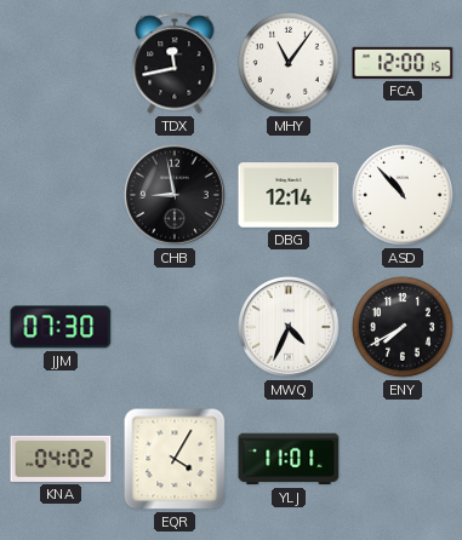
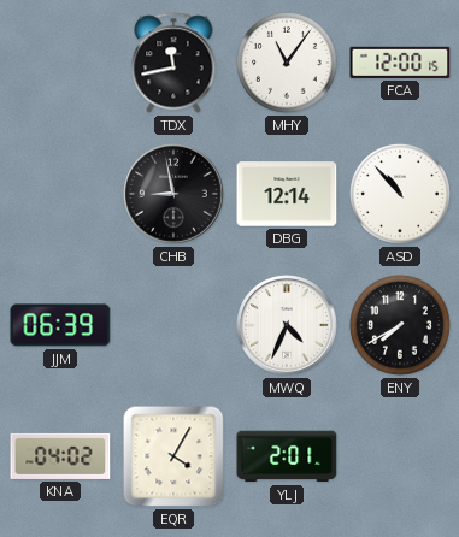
JJM: 07:30 -> 06:39 (60, 325)
YLJ: 11:01 -> 2:01 (287, 456)
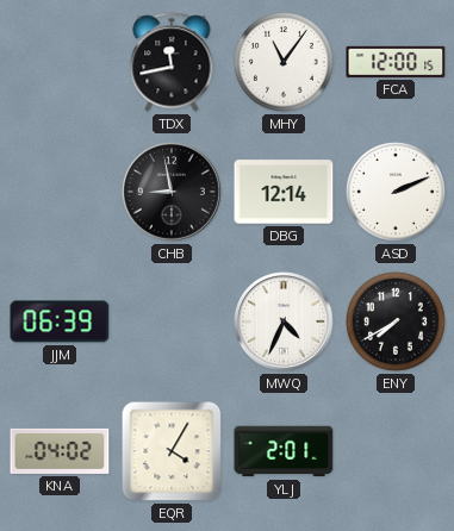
ASD: 10:53 -> 2:11 (396, 192)
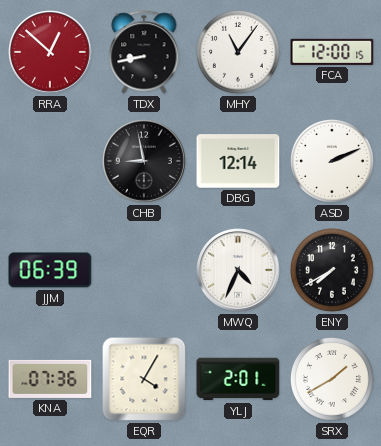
RRA: none -> 12:52 (50, 52)
TDX: 11:43 -> 8:43 (144, 52)
KNA: 04:02 -> 07:36 (50, 379)
SRX: none -> 1:40 (332, 379)
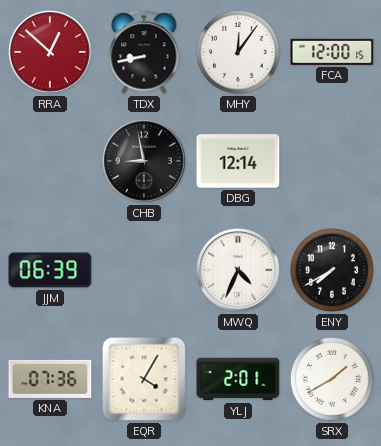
MHY: 11:06 -> 12:06 (238, 52)
ASD: 2:11 -> none (332, 161)
